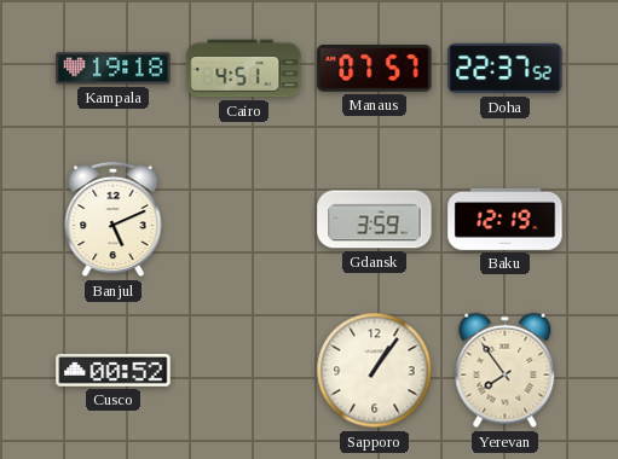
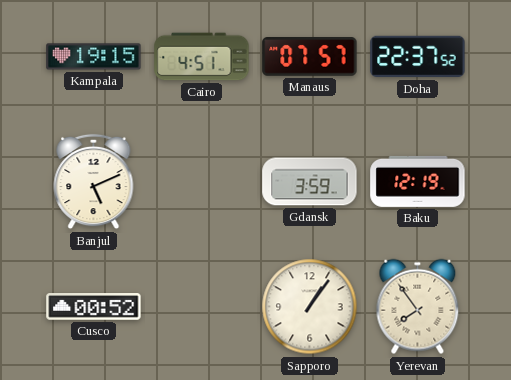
Kampala: 19:18 -> 19:15 (94, 57)
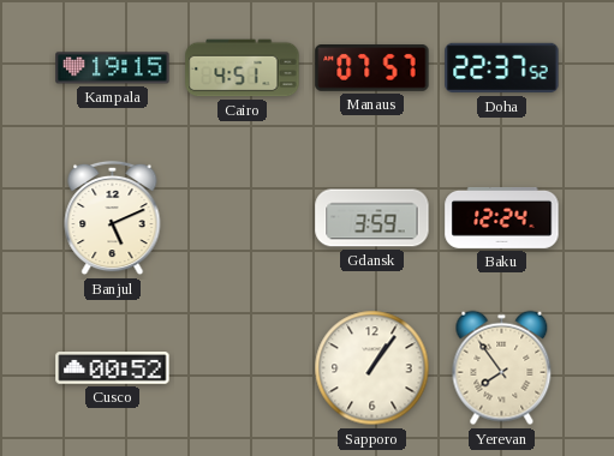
Baku: 12:19 -> 12:24 (502, 217)
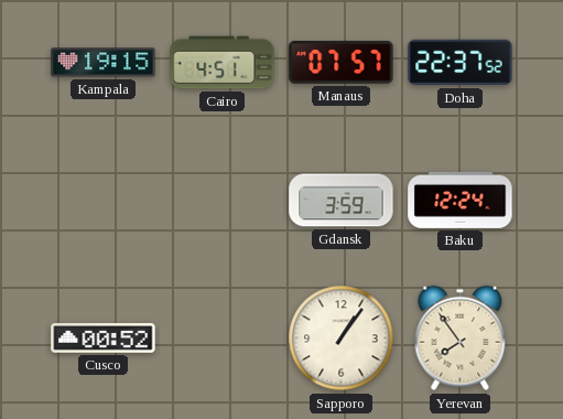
Banjul: 5:11 -> none (113, 218)
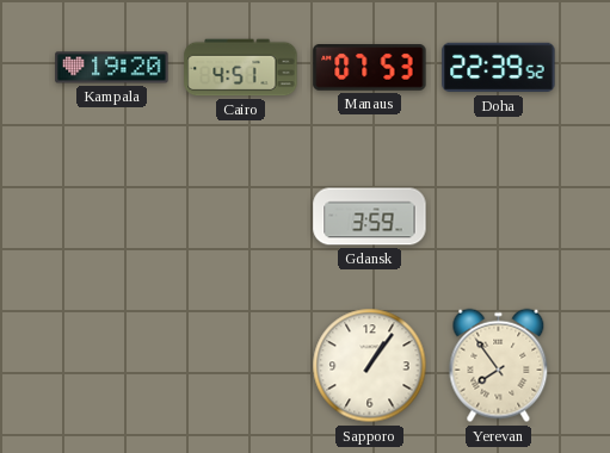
Kampala: 19:15 -> 19:20 (112, 68)
Manaus: 07:57 -> 07:53 (370, 68)
Doha: 22:37 -> 22:39 (499, 68)
Baku: 12:24 -> none (461, 200)
Cusco: 00:52 -> none (104, 339)
